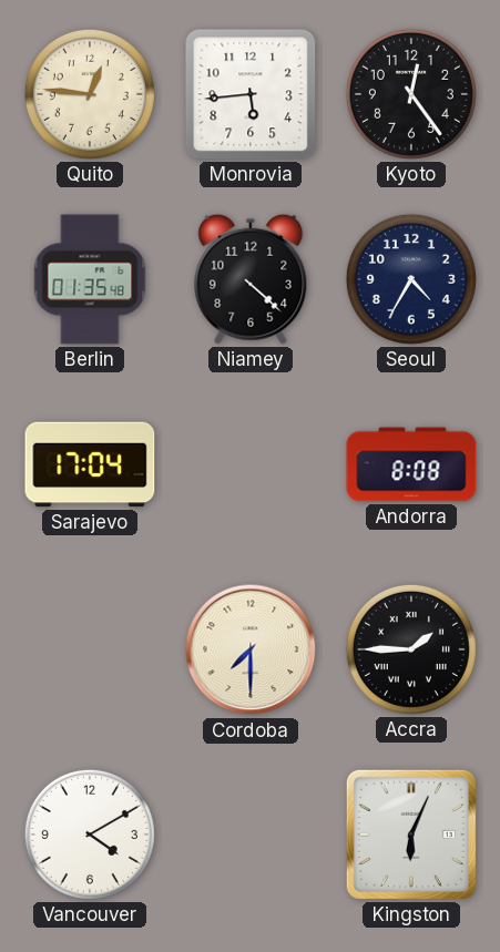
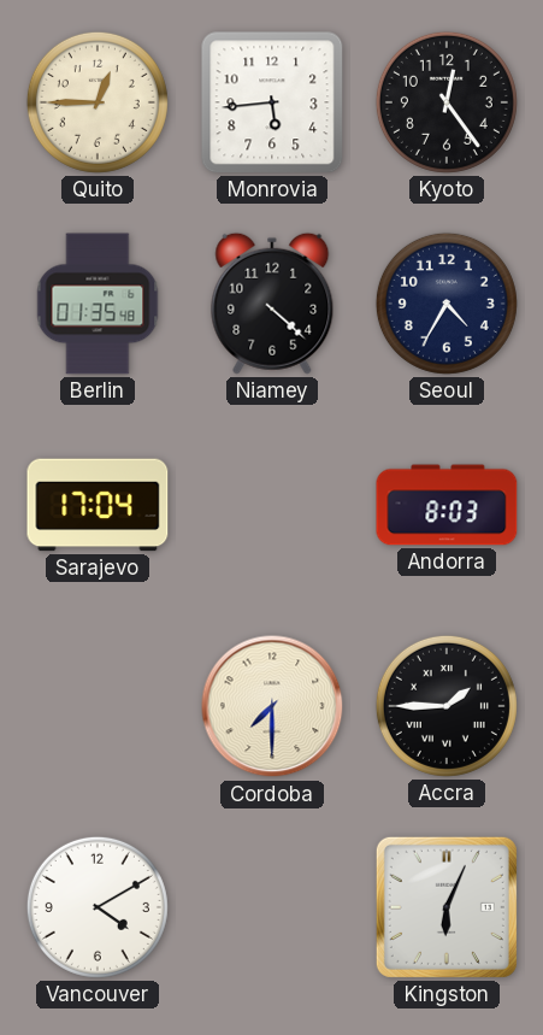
Quito: 12:46 -> 12:45 (98, 102)
Andorra: 8:08 -> 8:03 (447, 505)
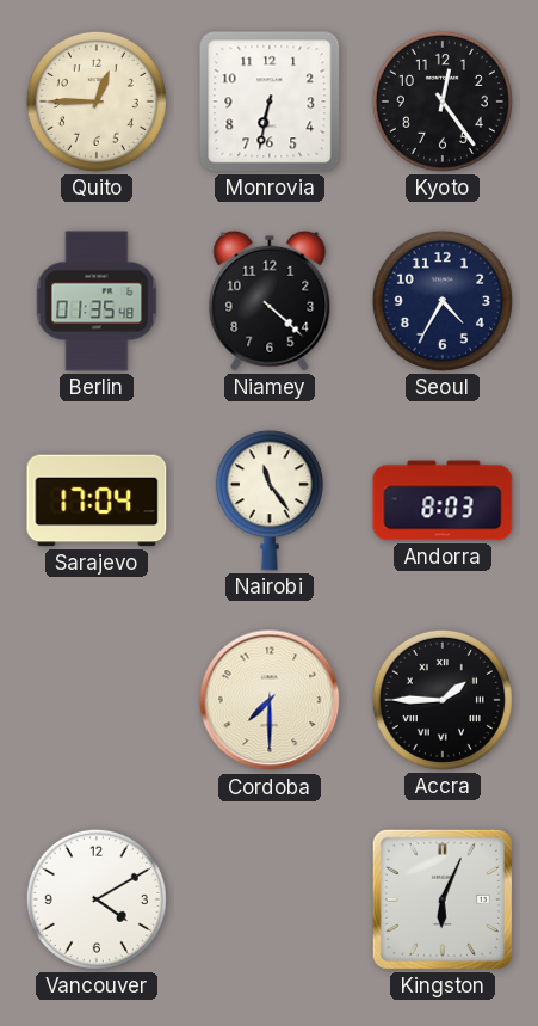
Monrovia: 5:44 -> 6:32 (270, 102)
Nairobi: none -> 11:24 (270, 500)
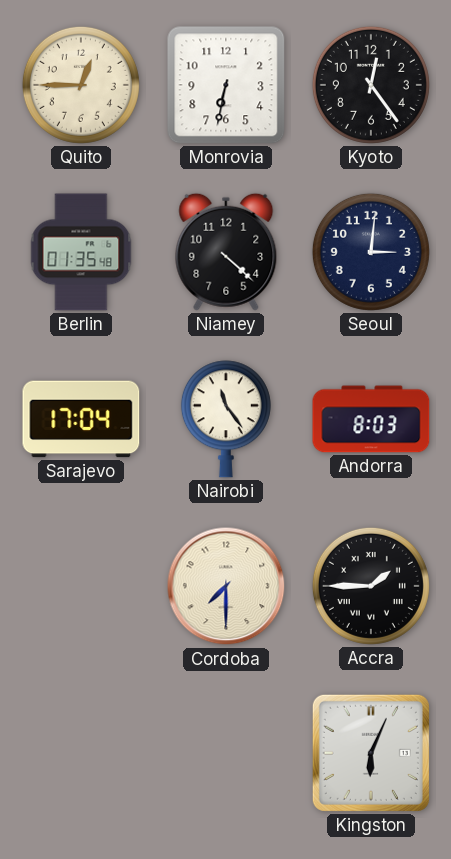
Seoul: 4:35 -> 3:01 (371, 252)
Vancouver: 4:10 -> none (97, 899)
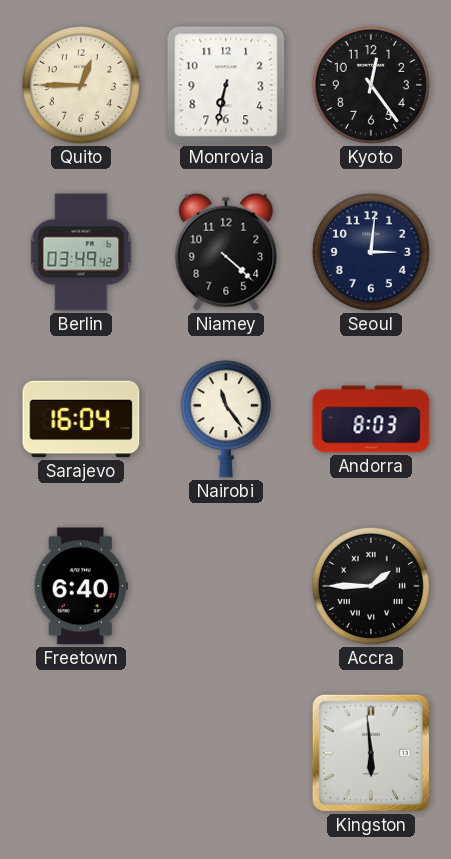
Berlin: 01:35 -> 03:49 (81, 252)
Sarajevo: 17:04 -> 16:04 (81, 419)
Freetown: none -> 6:40 (81, 586)
Cordoba: 7:30 -> none (226, 586)
Kingston: 6:04 -> 5:59 (371, 753)
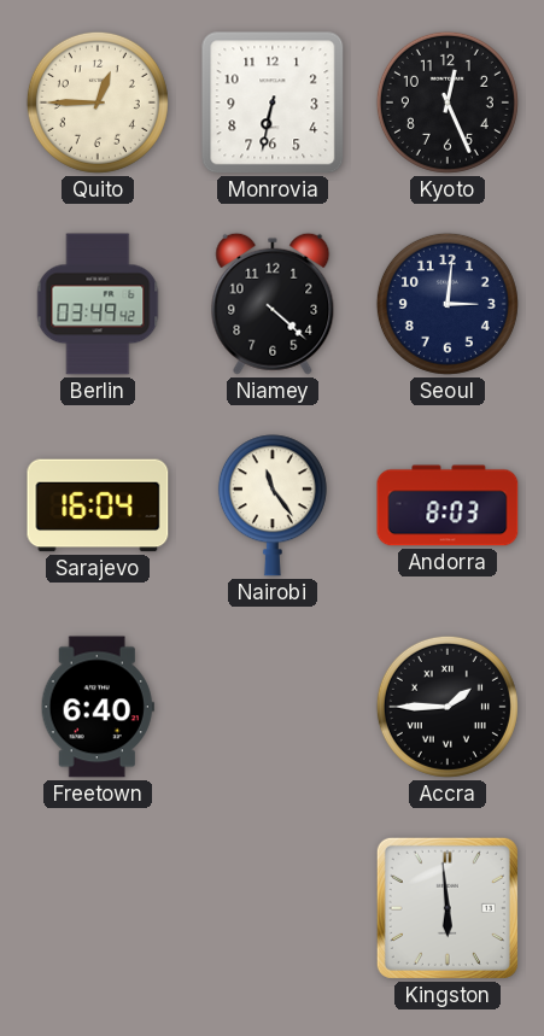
Kyoto: 12:24 -> 12:26 (448, 103)
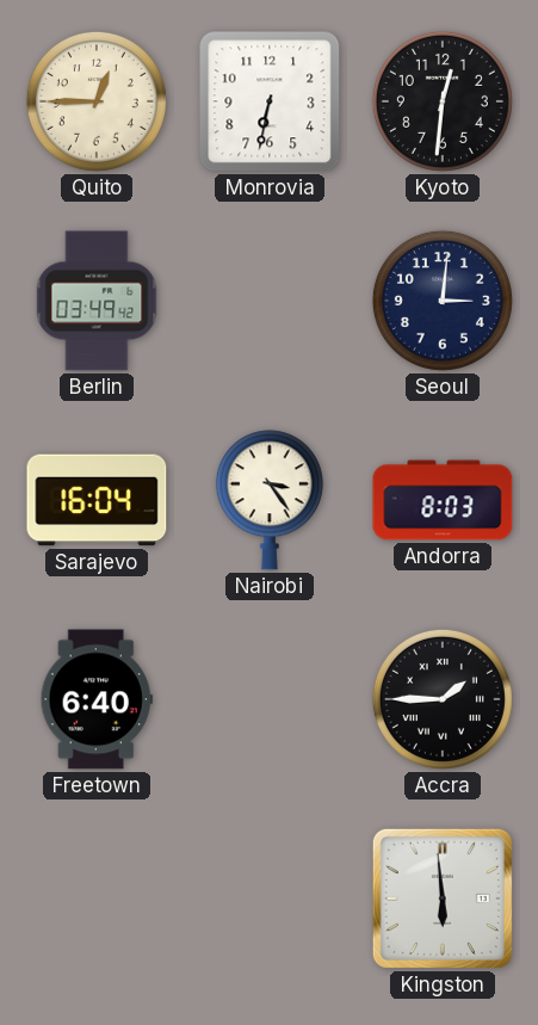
Kyoto: 12:26 -> 12:31 (443, 101)
Niamey: 4:22 -> none (273, 304)
Nairobi: 11:24 -> 3:24 (270, 500)
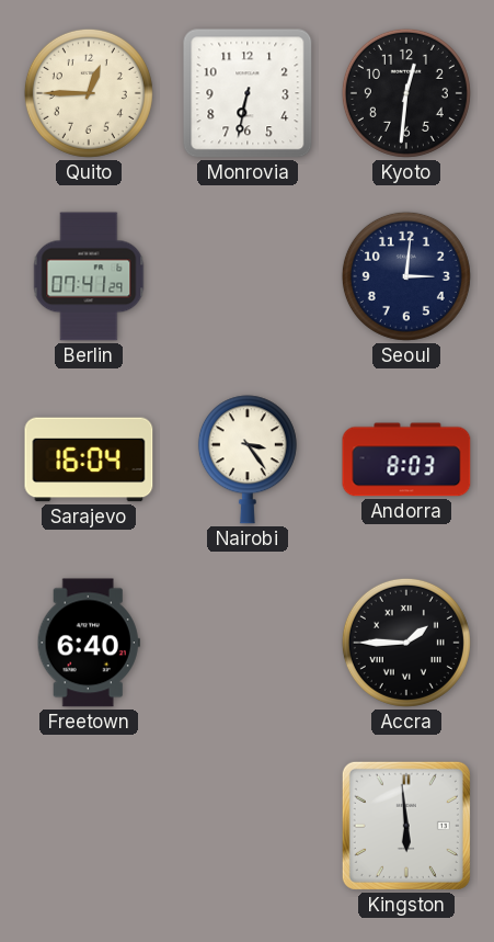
Berlin: 03:49 -> 07:41 (89, 276)
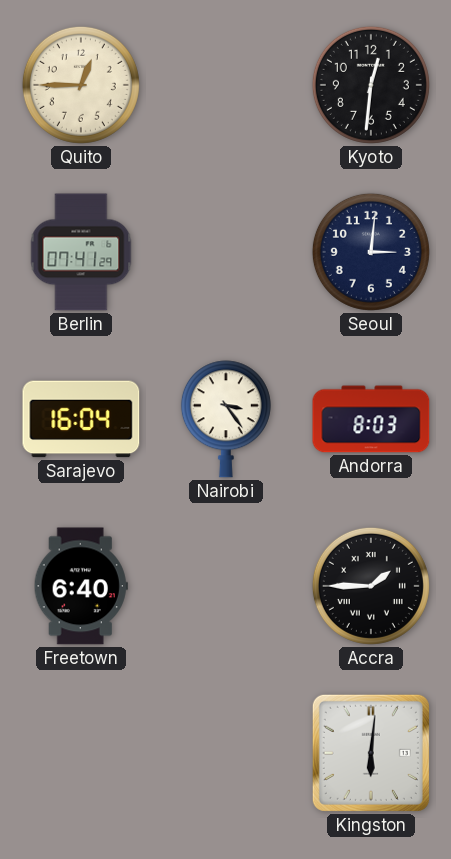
Monrovia: 6:32 -> none (248, 93)
Kingston: 5:59 -> 6:01 (371, 753)
